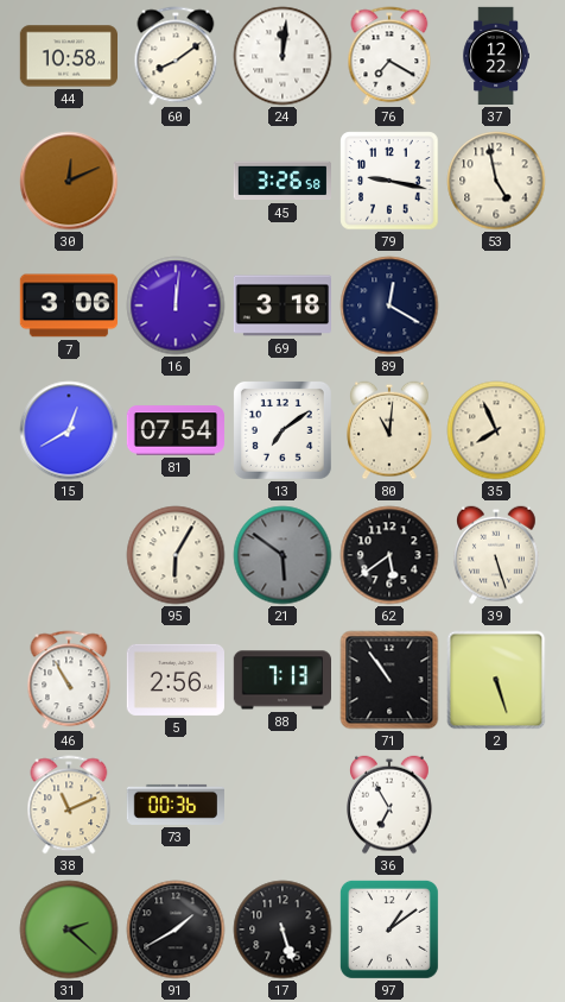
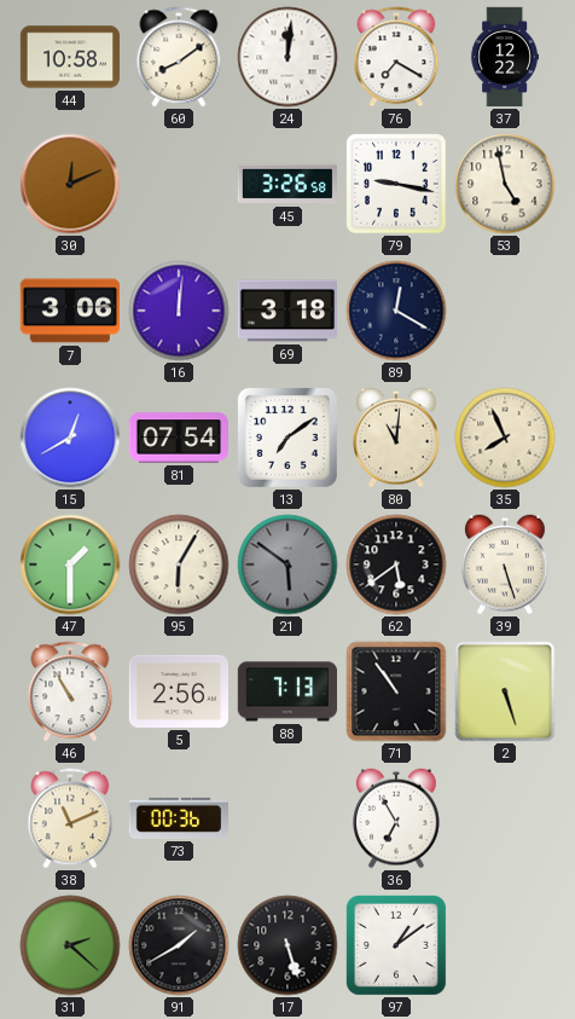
47: none -> 1:30 (70, 564)
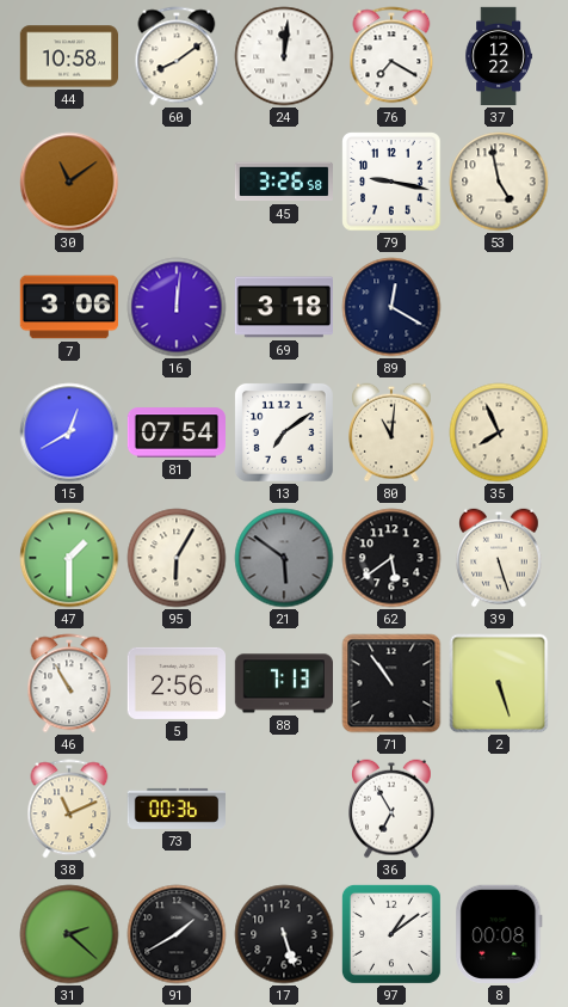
30: 12:11 -> 11:09 (69, 182)
8: none -> 00:08 (499, 934)
